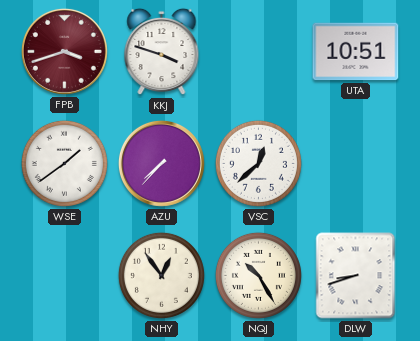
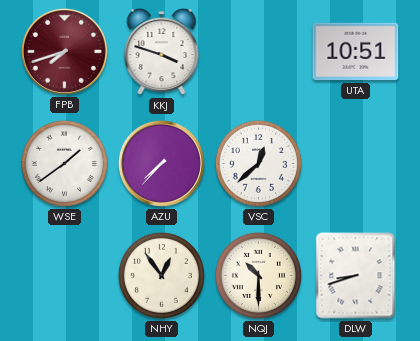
FPB: 3:42 -> 7:42 (64, 51)
NQJ: 10:25 -> 10:30 (258, 275)
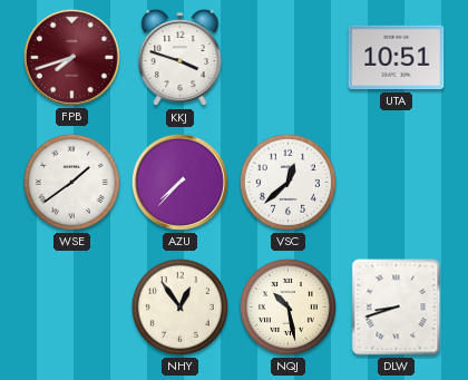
NQJ: 10:30 -> 10:28 (287, 306)
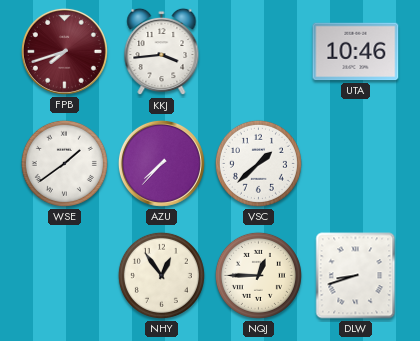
KKJ: 3:48 -> 3:44 (162, 52)
UTA: 10:51 -> 10:46 (356, 52)
VSC: 12:38 -> 1:38 (258, 163)
NQJ: 10:28 -> 12:45 (258, 275)
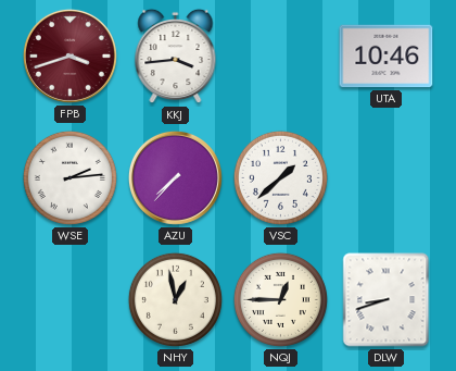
FPB: 7:42 -> 3:42 (69, 55)
WSE: 1:39 -> 2:14 (69, 177)
NHY: 12:54 -> 12:58 (175, 299)
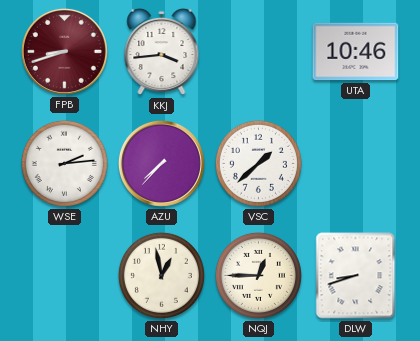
FPB: 3:42 -> 8:42 (64, 51)
